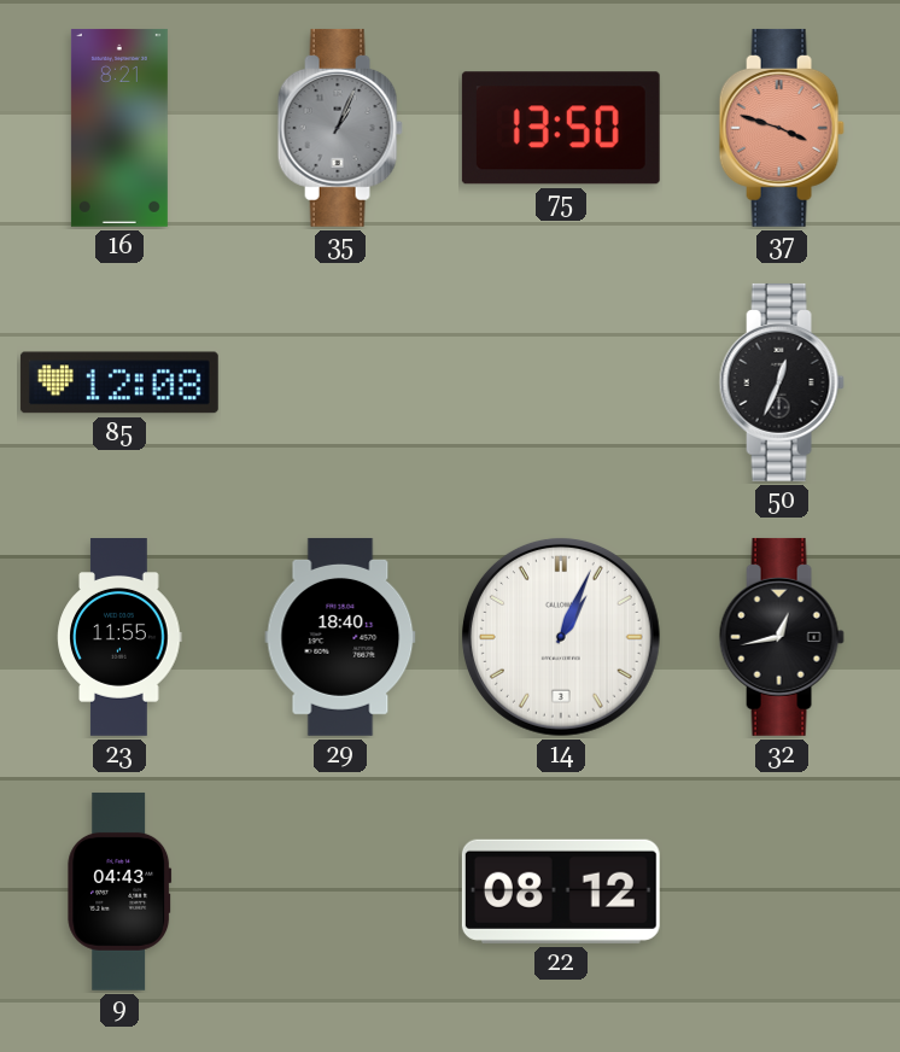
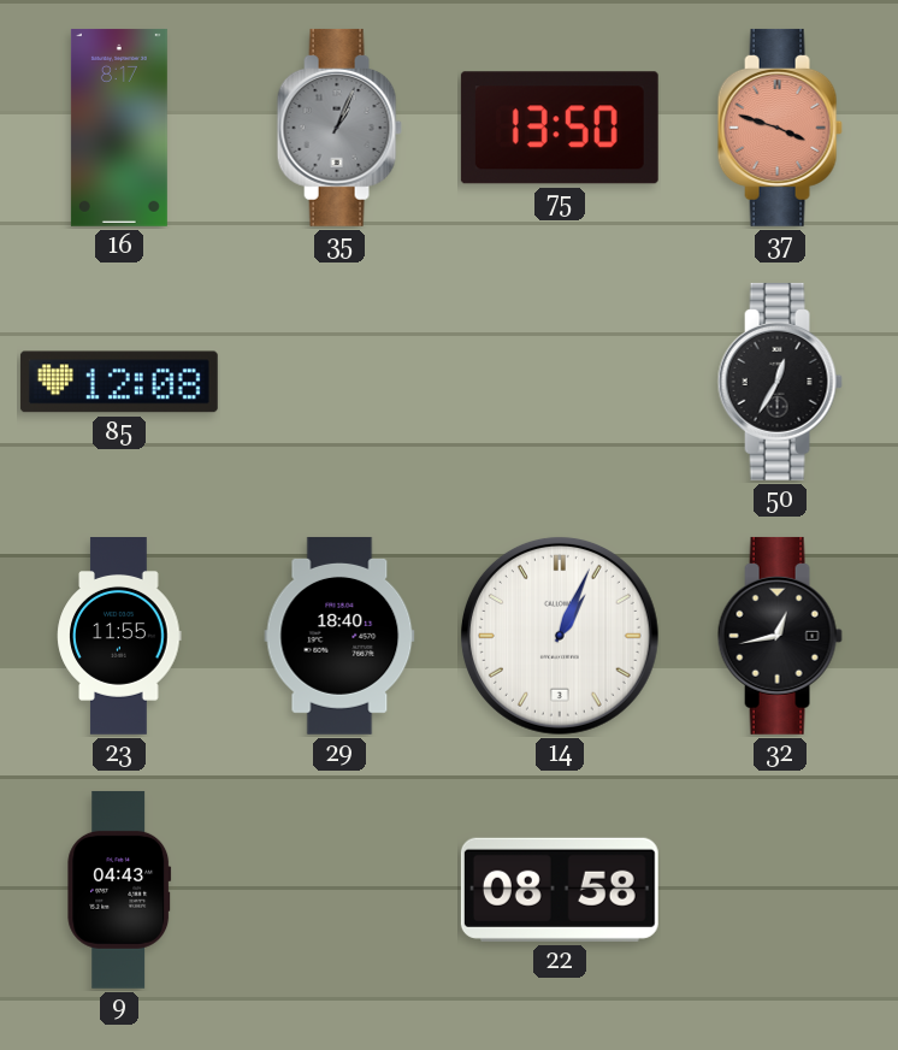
16: 8:21 -> 8:17 (119, 128)
50: 12:34 -> 12:35 (780, 382)
22: 08:12 -> 08:58 (560, 890)
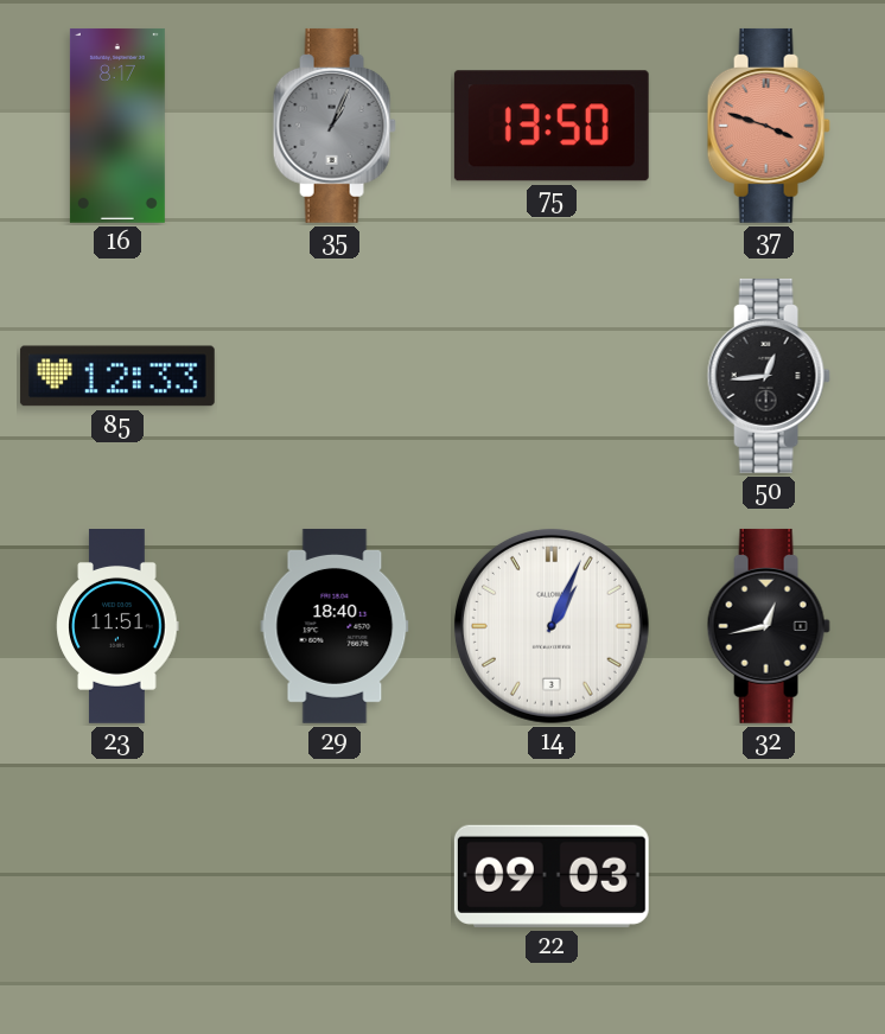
85: 12:08 -> 12:33 (117, 376)
50: 12:35 -> 12:44 (769, 376)
23: 11:55 -> 11:51 (117, 627)
9: 04:43 -> none (119, 890)
22: 08:58 -> 09:03 (552, 876)
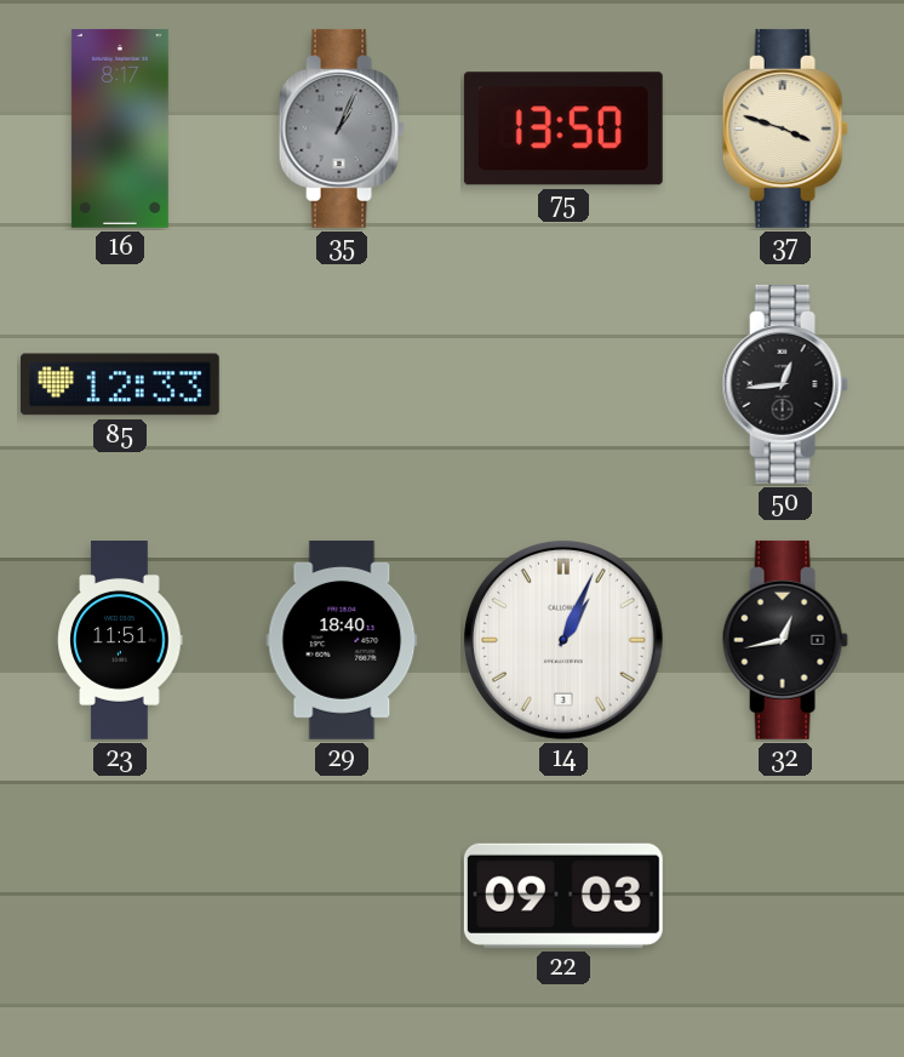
37 dial: salmon -> cream (785, 128)
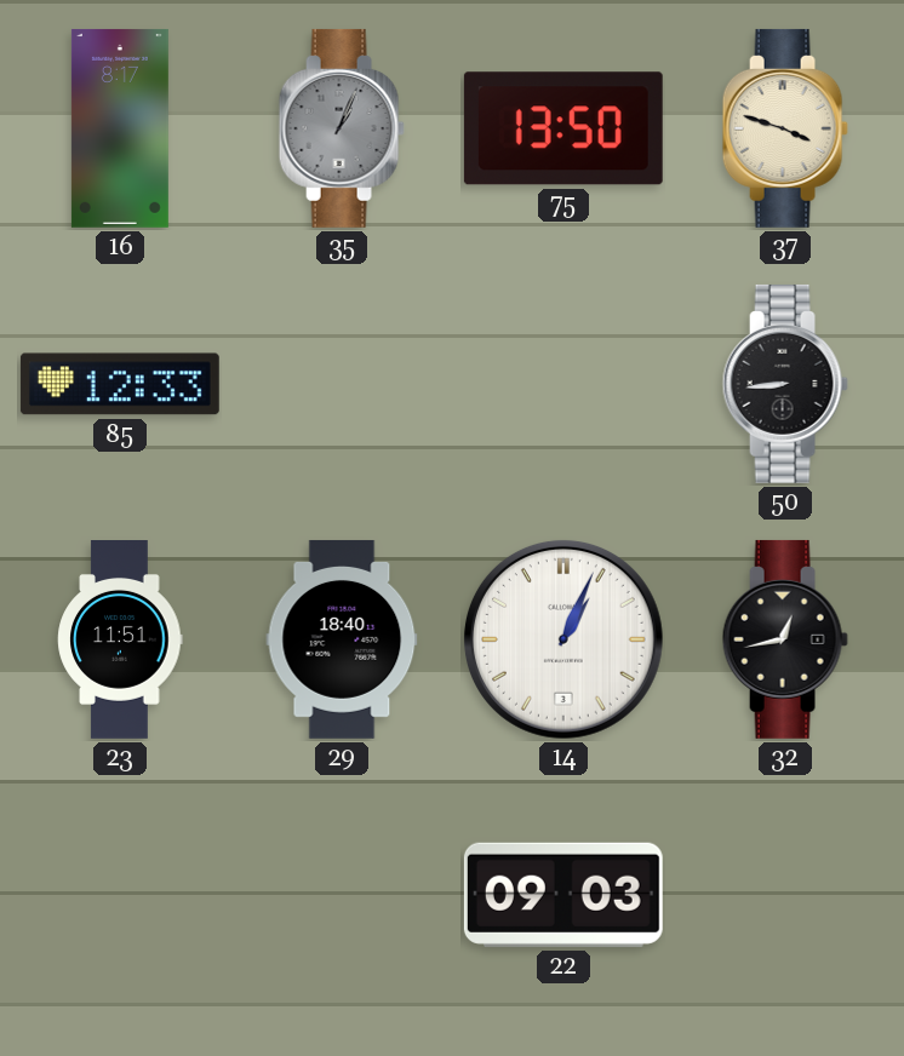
50: 12:44 -> 8:44 (785, 384)
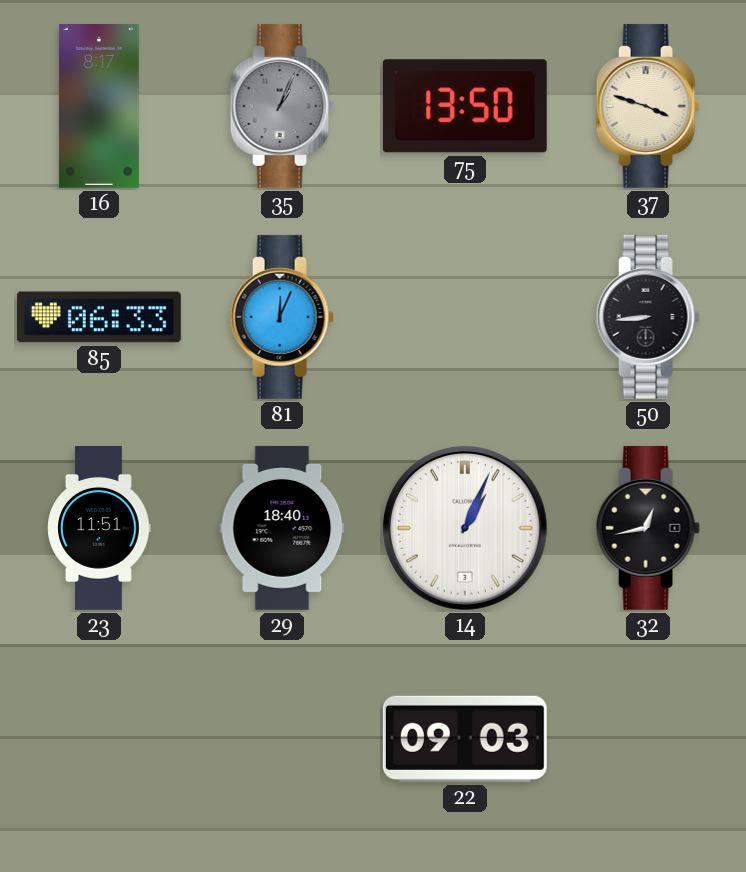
85: 12:33 -> 06:33 (99, 317)
81: none -> 12:04 (282, 317)
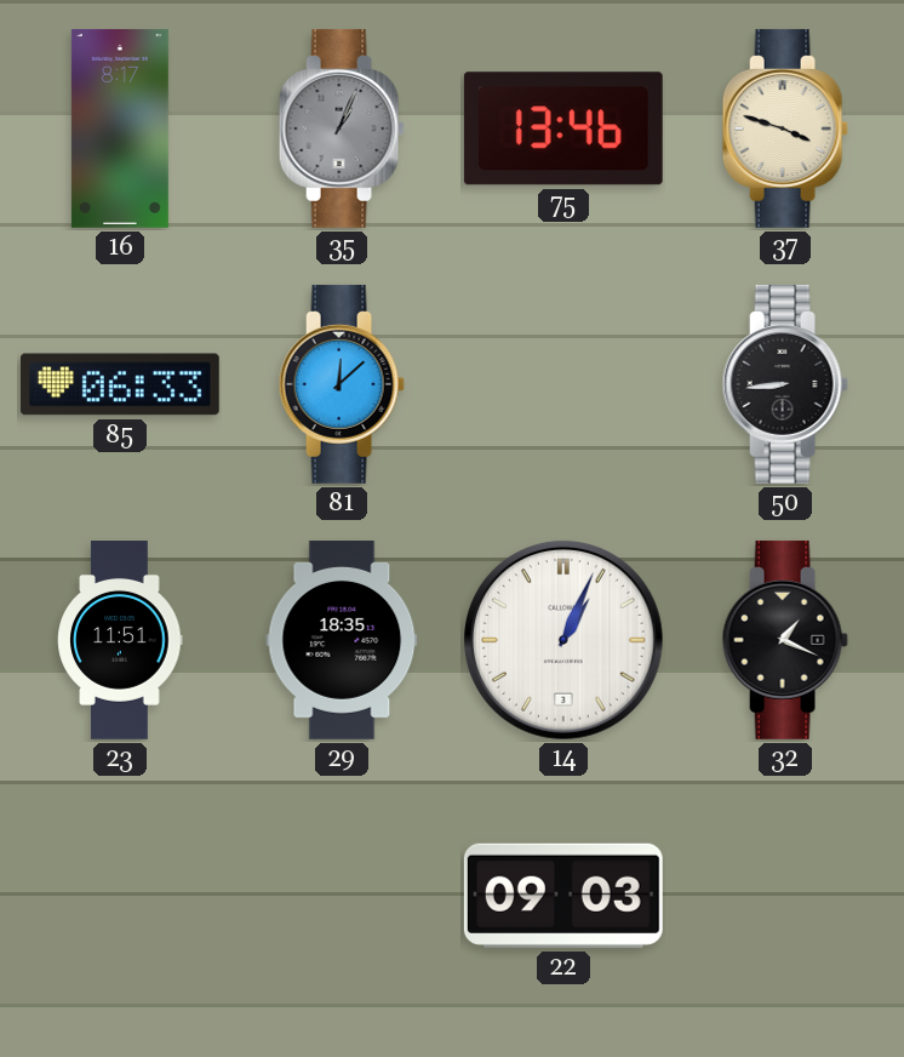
75: 13:50 -> 13:46 (563, 128)
81: 12:04 -> 12:08 (342, 384)
29: 18:40 -> 18:35 (342, 640)
32: 12:43 -> 1:19 (785, 640)
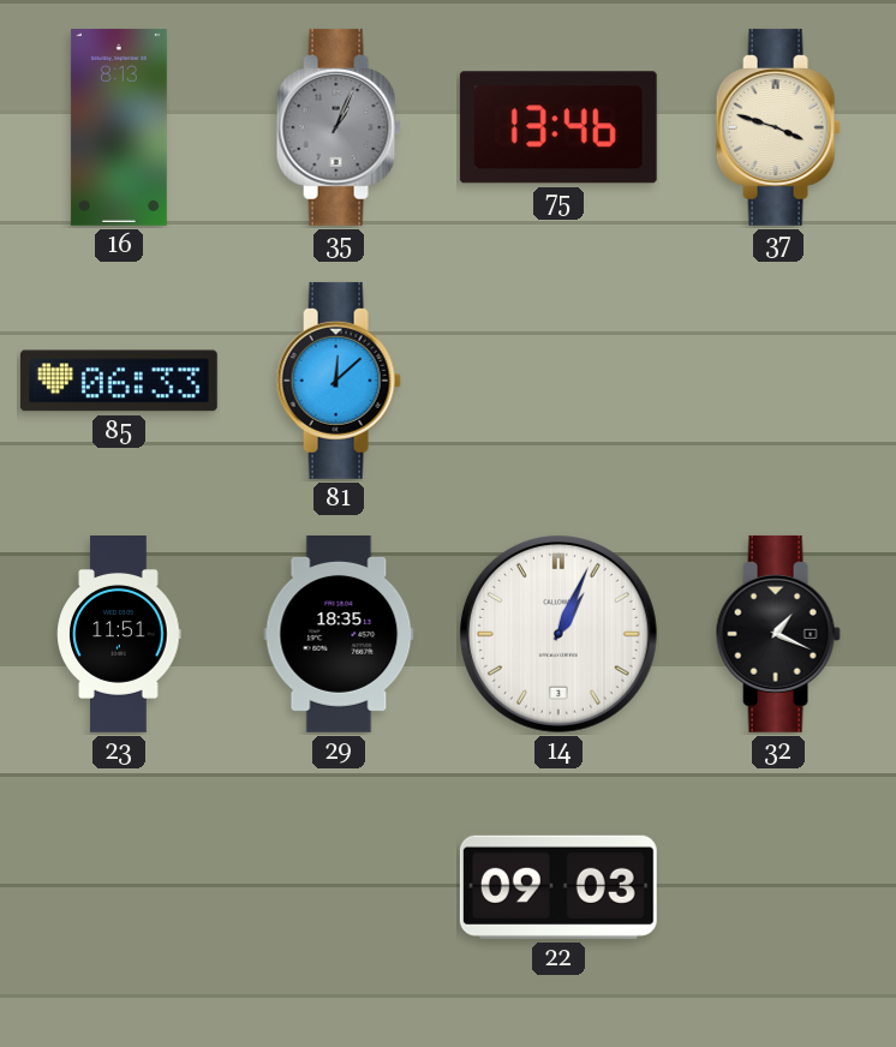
16: 8:17 -> 8:13 (119, 127)
50: 8:44 -> none (785, 384)
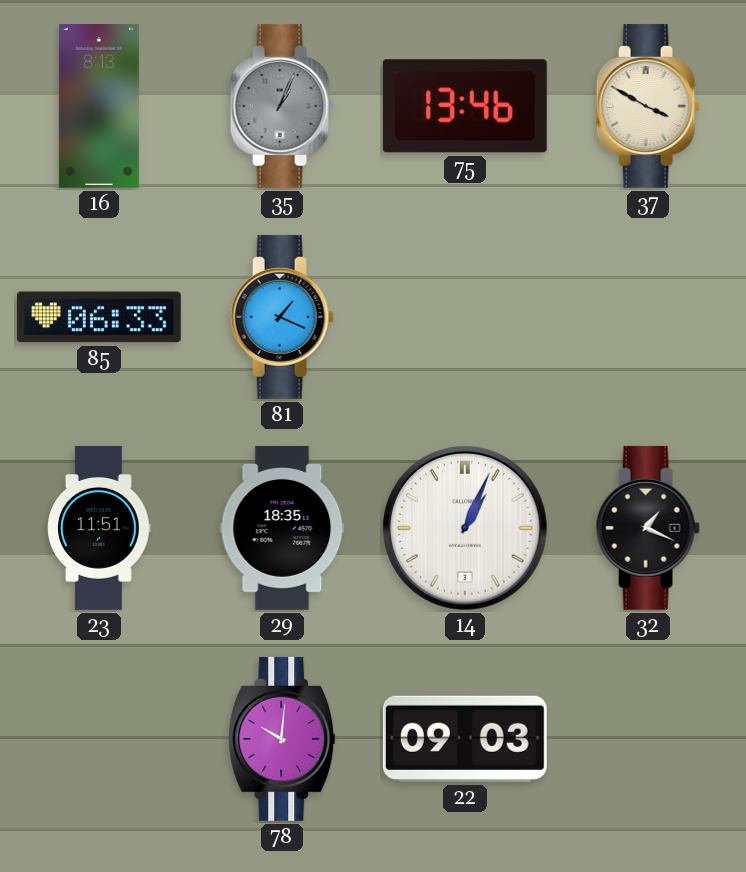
37: 3:48 -> 3:50 (648, 106)
81: 12:08 -> 1:19 (282, 317)
78: none -> 10:01 (282, 739)
